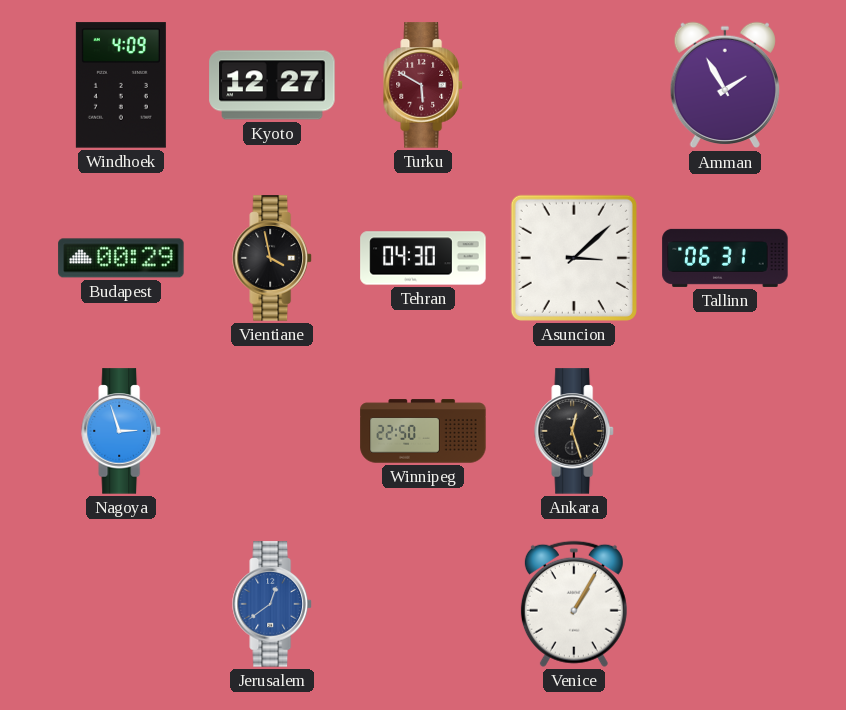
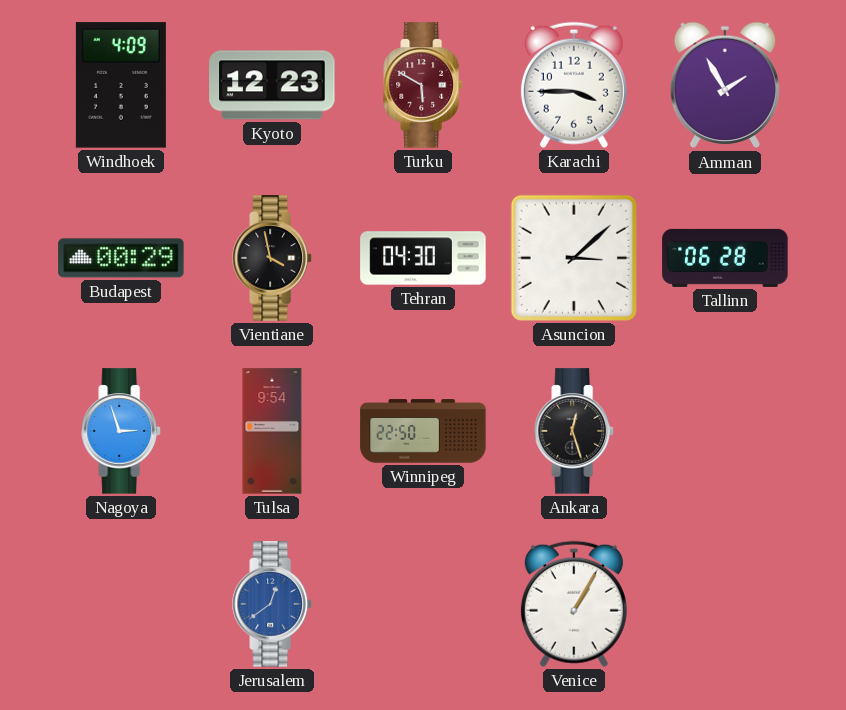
Kyoto: 12:27 -> 12:23 (272, 85)
Karachi: none -> 3:45 (574, 85)
Tallinn: 06:31 -> 06:28 (725, 258)
Tulsa: none -> 9:54 (272, 431)
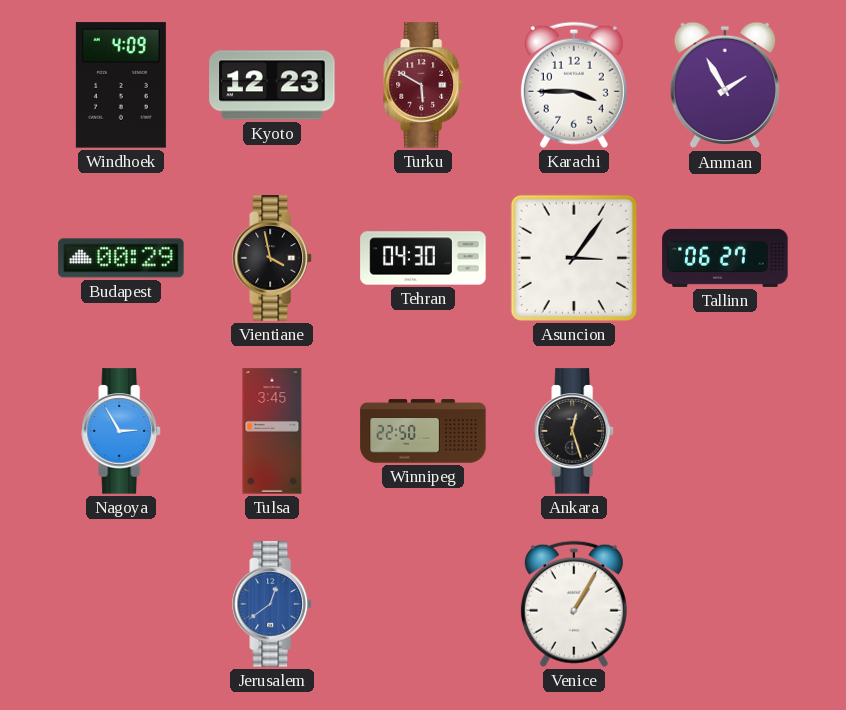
Asuncion: 3:08 -> 3:06 (574, 258)
Tallinn: 06:28 -> 06:27 (725, 258)
Nagoya: 2:57 -> 2:55 (121, 431)
Tulsa: 9:54 -> 3:45 (272, 431)
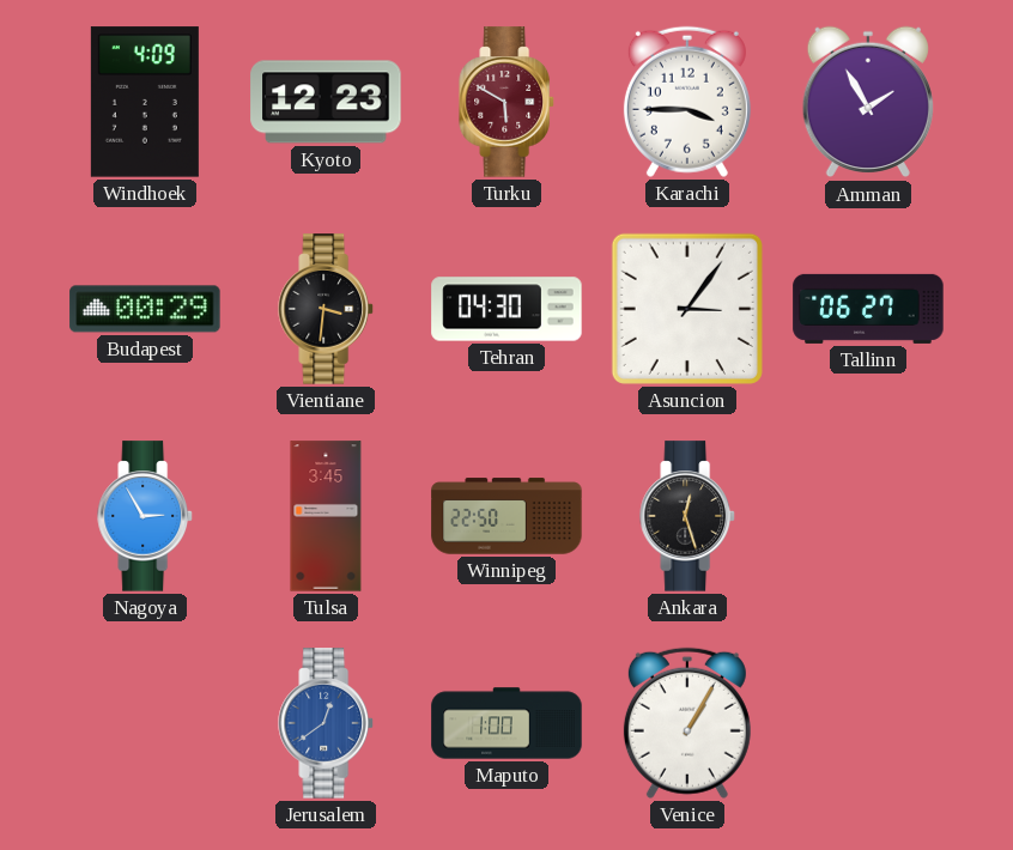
Vientiane: 3:58 -> 3:31 (326, 309)
Maputo: none -> 1:00 (506, 723)
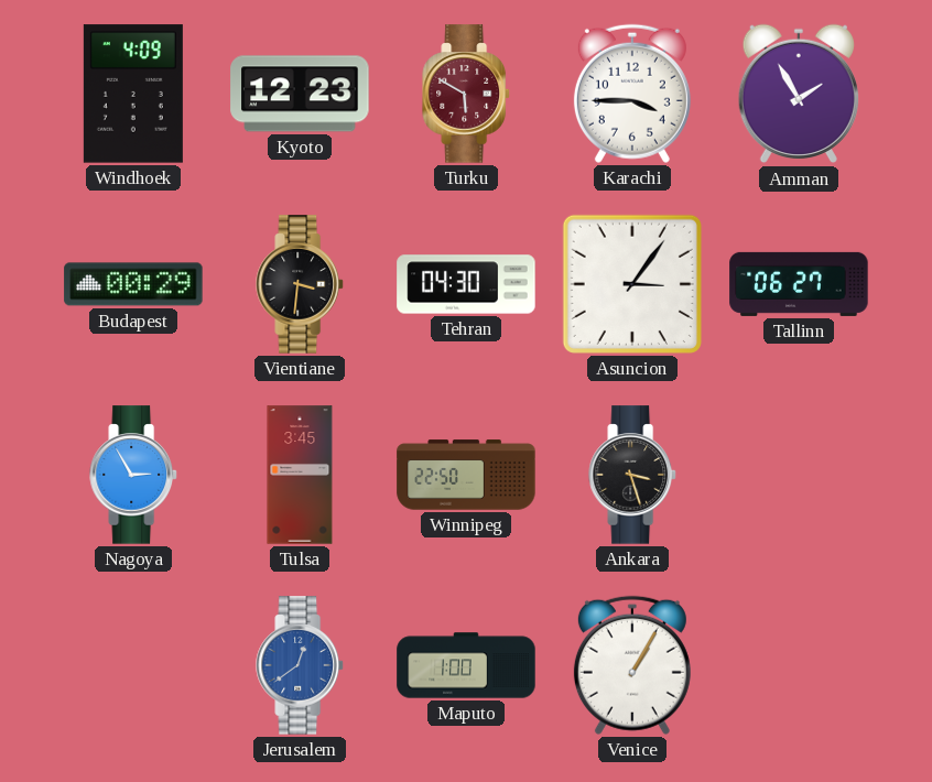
Ankara: 12:27 -> 3:27 (632, 475)
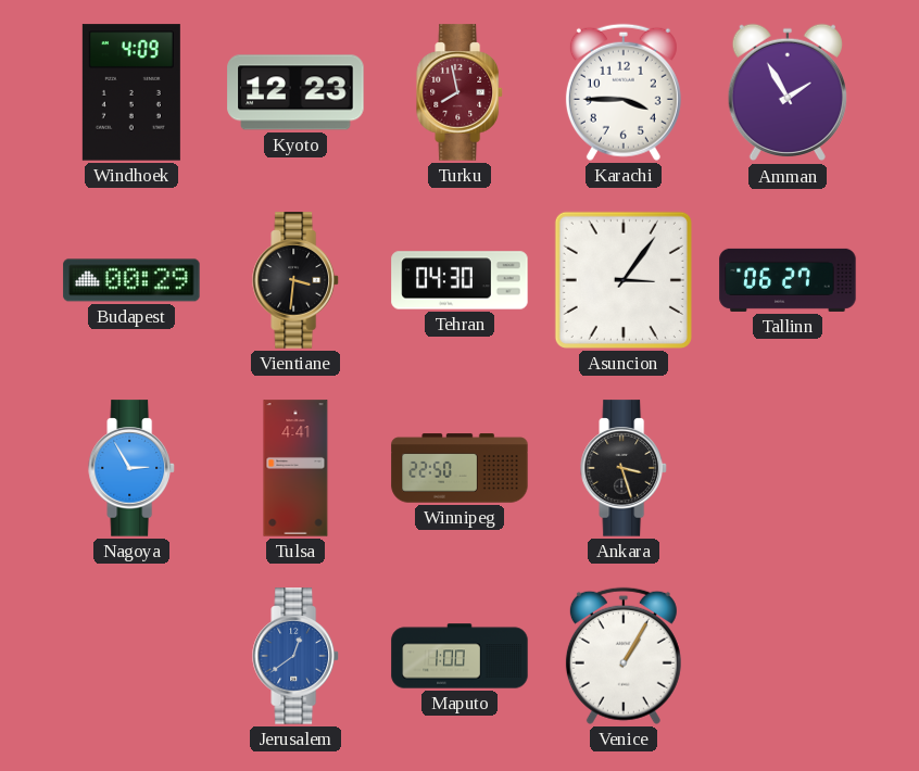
Turku: 5:50 -> 7:58 (459, 92)
Tulsa: 3:45 -> 4:41 (295, 468)
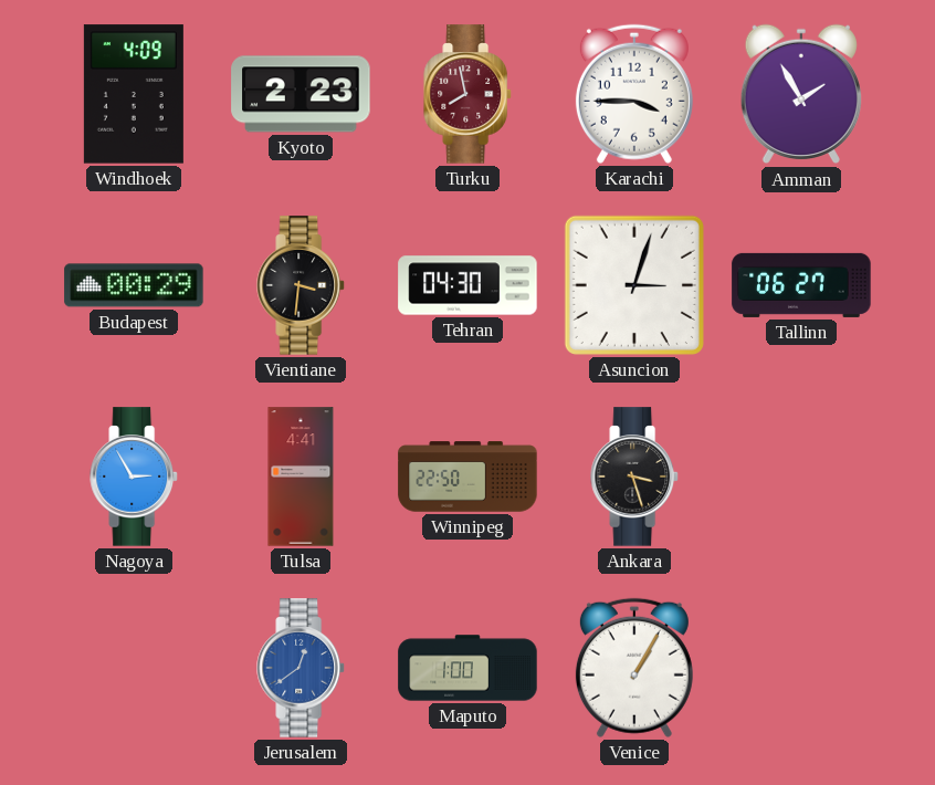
Kyoto: 12:23 -> 2:23 (301, 94)
Asuncion: 3:06 -> 3:03 (634, 285)
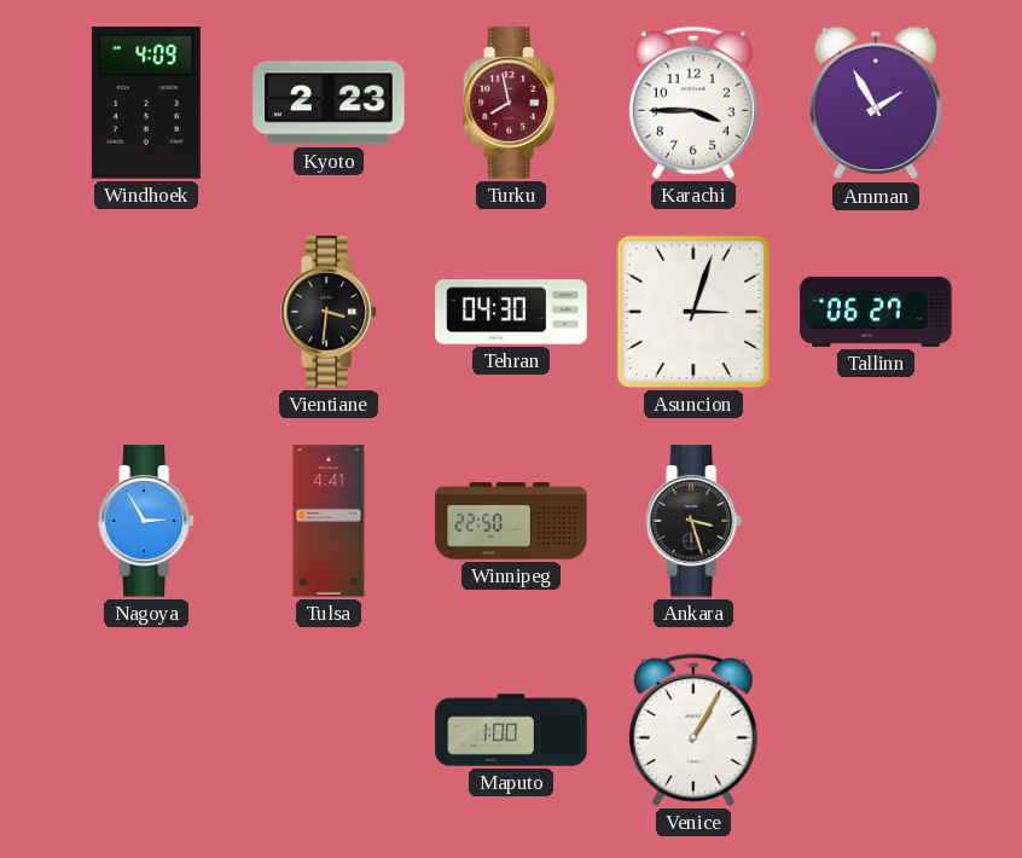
Budapest: 00:29 -> none (134, 285)
Jerusalem: 12:39 -> none (301, 668)
